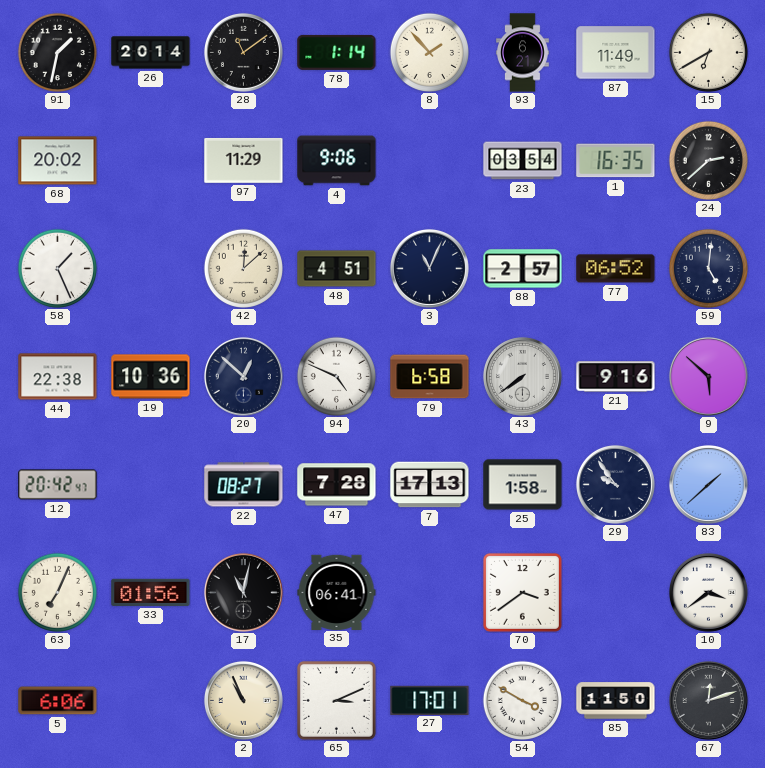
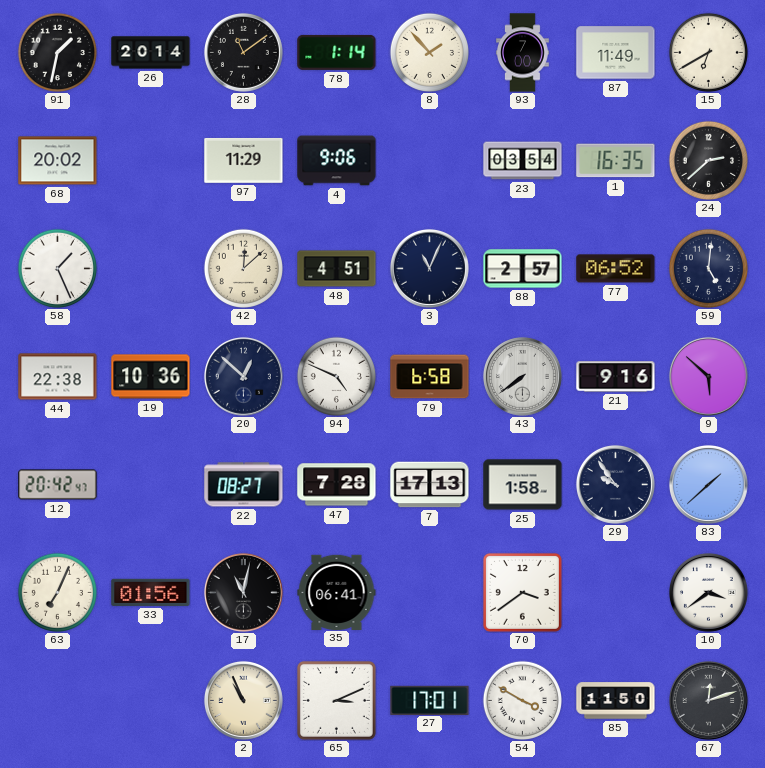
93: 6:21 -> 7:00 (523, 53)
5: 6:06 -> none (58, 701)
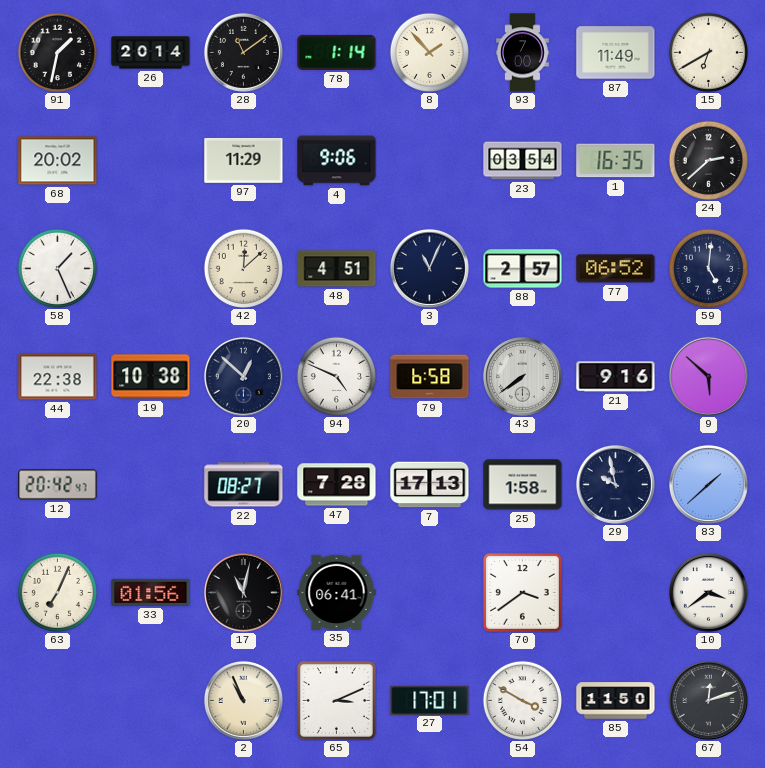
19: 10:36 -> 10:38 (151, 377)
29: 9:54 -> 9:58 (615, 484)
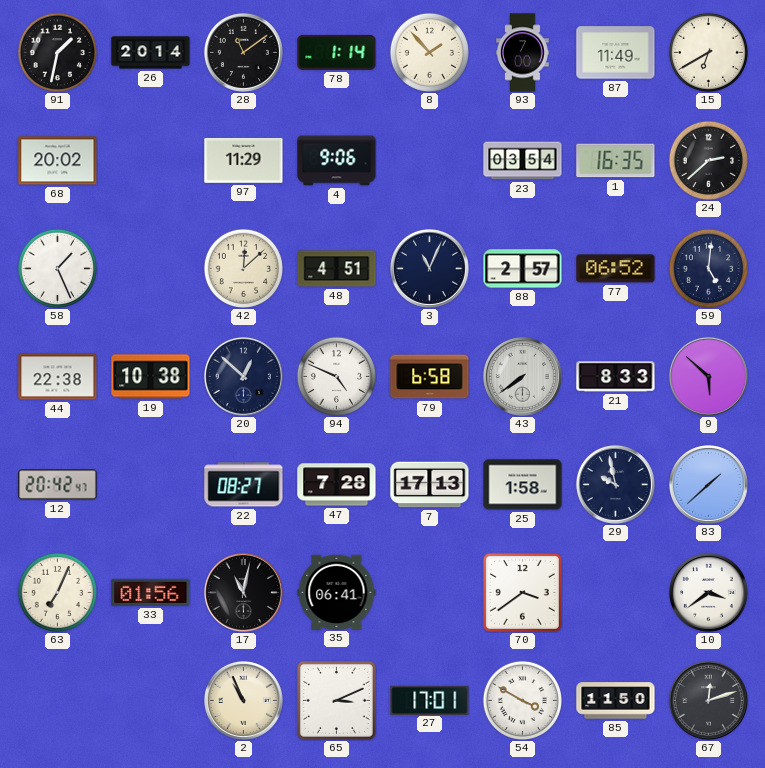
21: 9:16 -> 8:33 (616, 377)
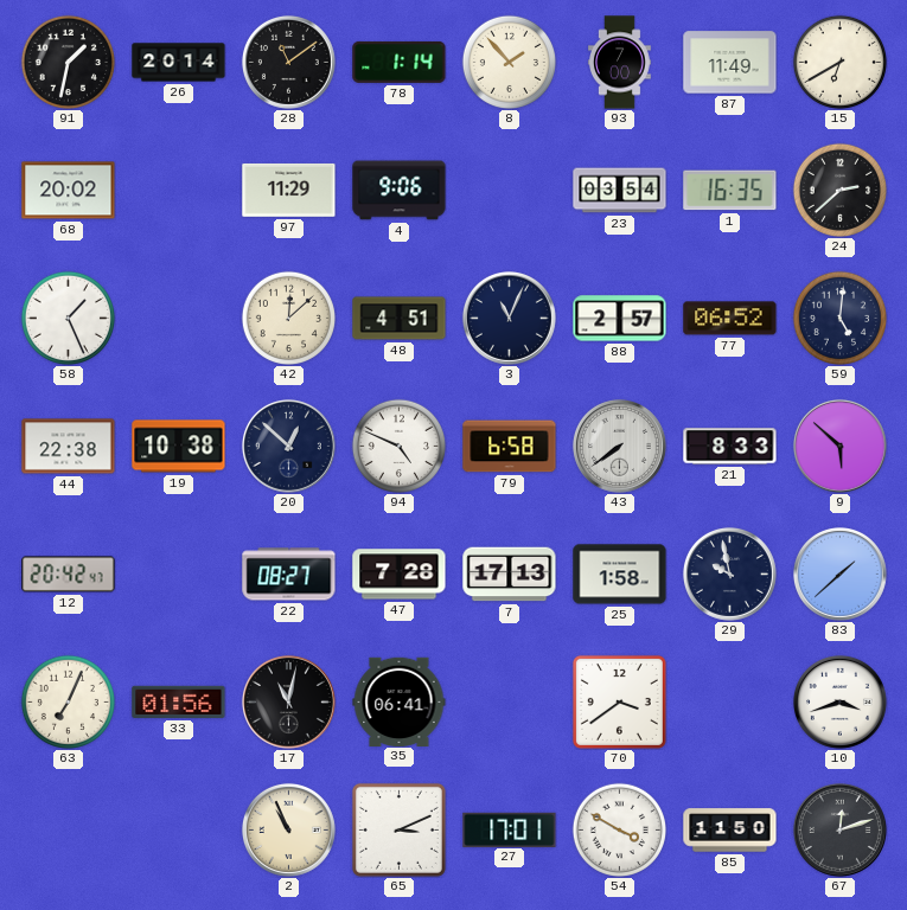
10: 3:39 -> 3:42 (839, 701)
